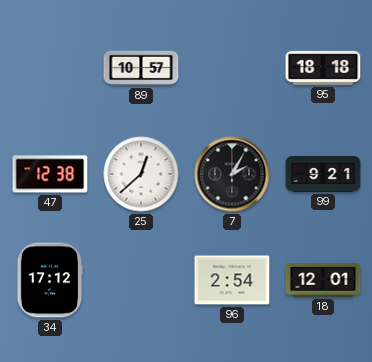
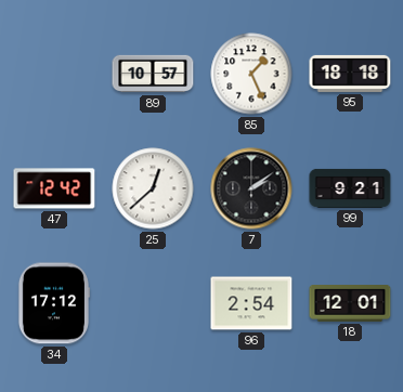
85: none -> 1:26 (251, 74)
47: 12:38 -> 12:42 (54, 188)
7: 2:05 -> 2:09 (251, 188)
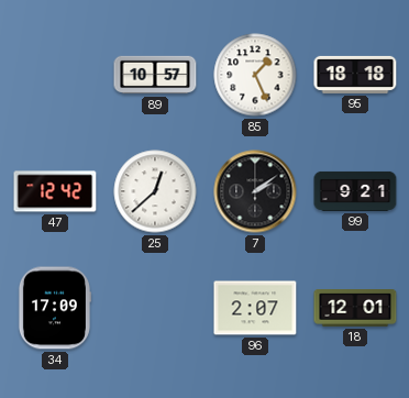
34: 17:12 -> 17:09 (54, 308)
96: 2:54 -> 2:07 (255, 308)
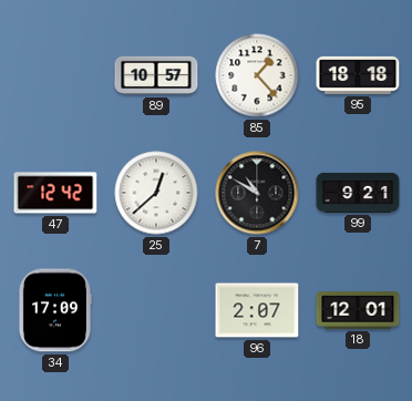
85: 1:26 -> 1:23 (257, 75)
7: 2:09 -> 10:50 (257, 193)
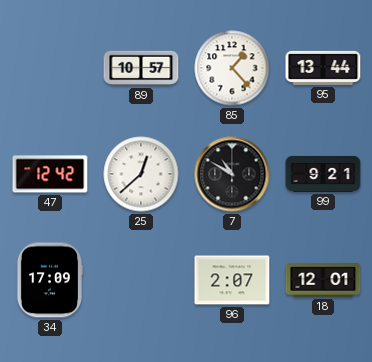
95: 18:18 -> 13:44 (323, 68)
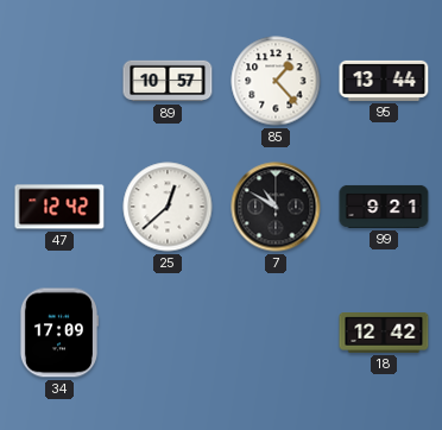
96: 2:07 -> none (232, 280)
18: 12:01 -> 12:42 (384, 334)
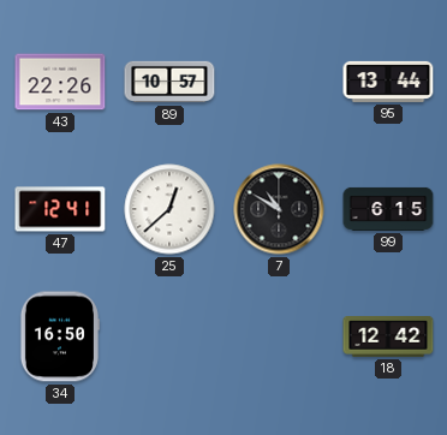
43: none -> 22:26 (60, 82)
85: 1:23 -> none (276, 81)
47: 12:42 -> 12:41 (60, 209)
99: 9:21 -> 6:15 (388, 209)
34: 17:09 -> 16:50 (59, 336)
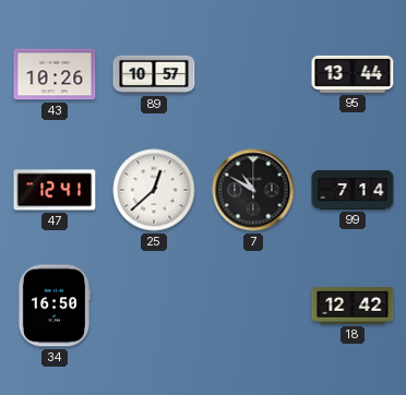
43: 22:26 -> 10:26 (55, 74)
99: 6:15 -> 7:14 (353, 190)
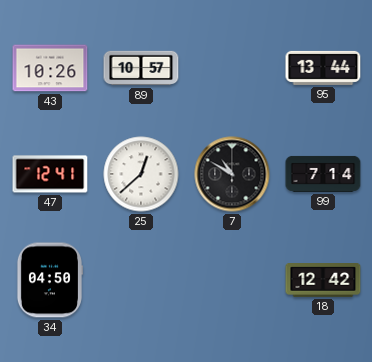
34: 16:50 -> 04:50 (49, 280)
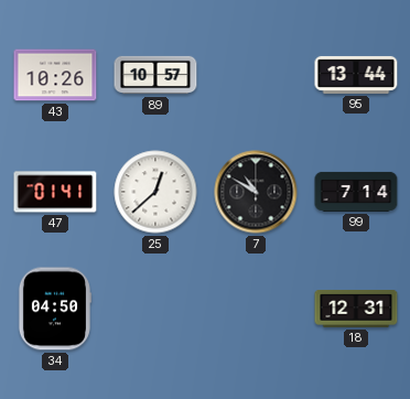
47: 12:41 -> 01:41 (55, 192)
18: 12:42 -> 12:31 (356, 310)
